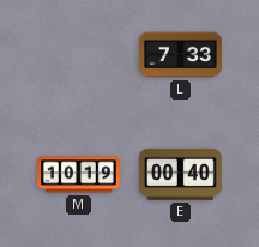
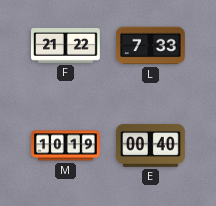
F: none -> 21:22 (66, 45)
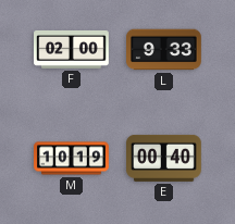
F: 21:22 -> 02:00 (72, 49)
L: 7:33 -> 9:33 (164, 50)
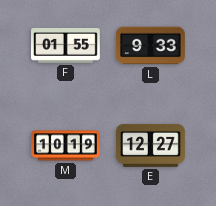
F: 02:00 -> 01:55 (66, 45)
E: 00:40 -> 12:27 (151, 145)
